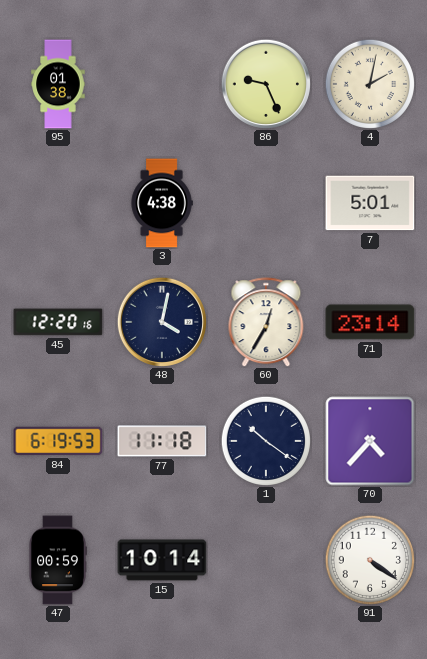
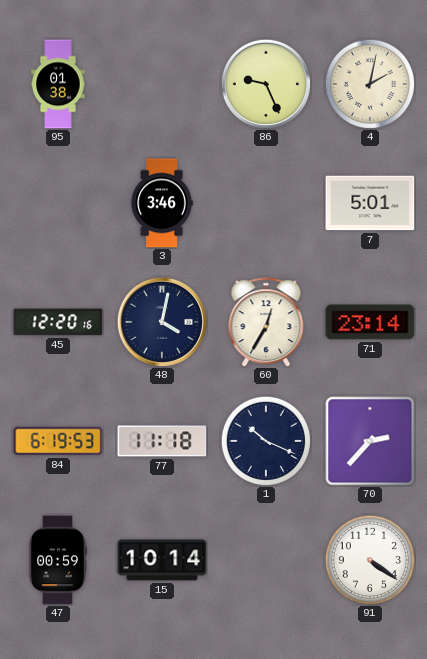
3: 4:38 -> 3:46 (162, 203)
1: 10:21 -> 10:19 (265, 440)
70: 4:37 -> 2:37 (370, 441)
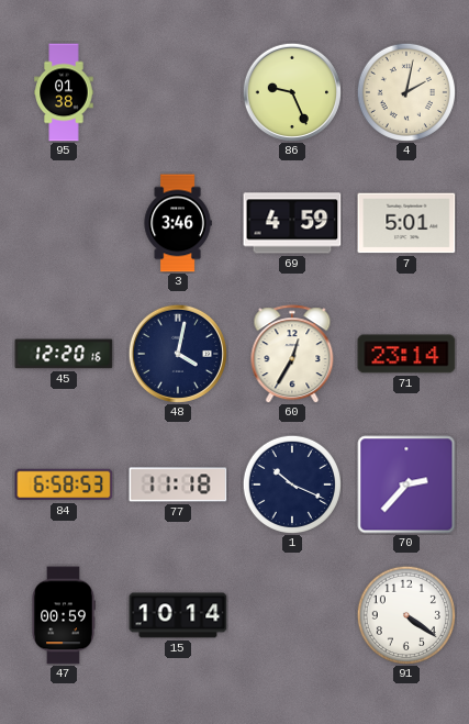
69: none -> 4:59 (292, 223)
84: 6:19 -> 6:58 (64, 484)
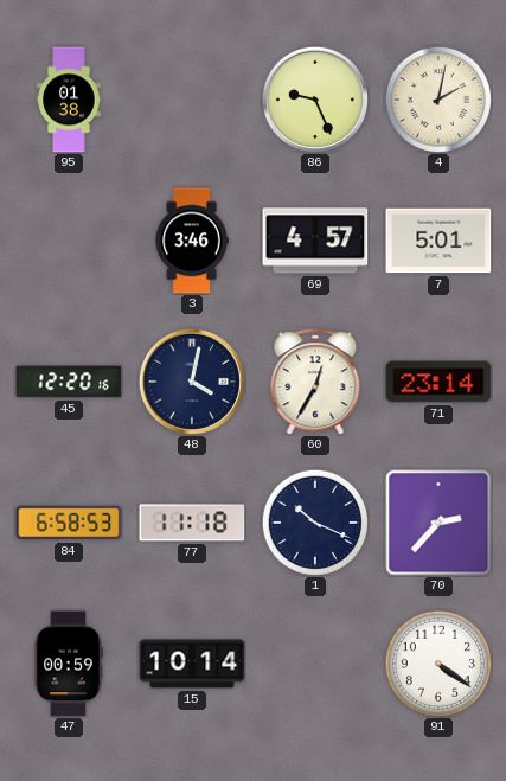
69: 4:59 -> 4:57 (315, 241)
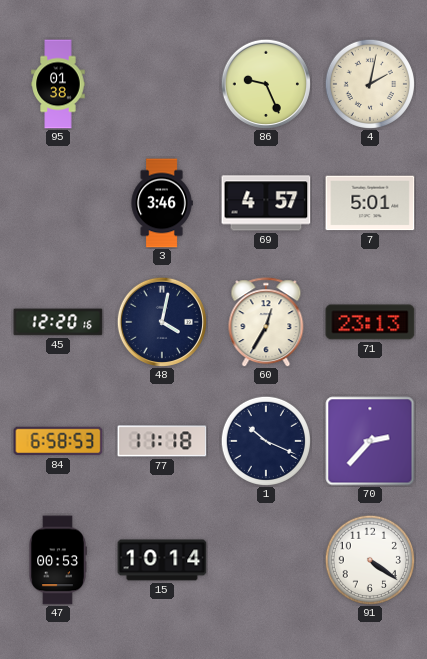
71: 23:14 -> 23:13 (370, 322)
47: 00:59 -> 00:53 (58, 560)
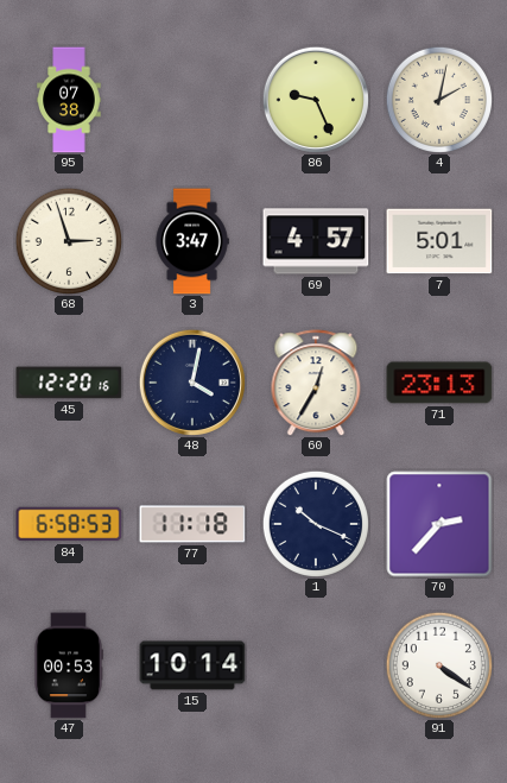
95: 01:38 -> 07:38 (69, 100)
68: none -> 2:57 (68, 240)
3: 3:46 -> 3:47 (192, 241)
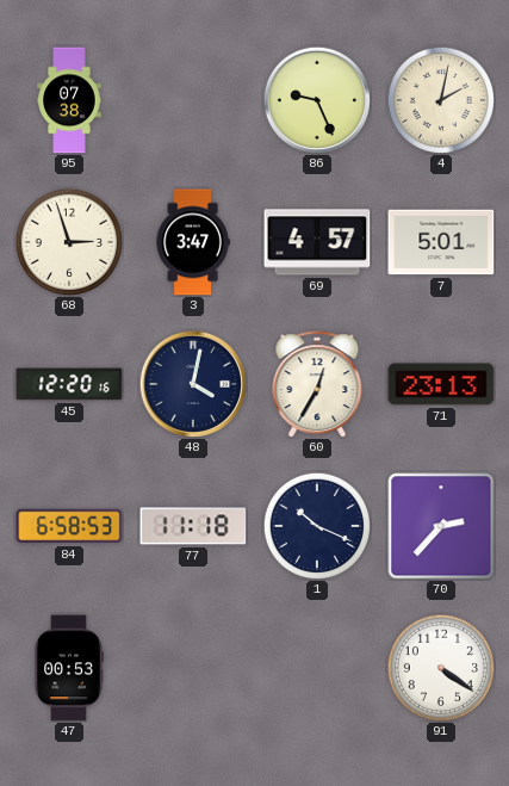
15: 10:14 -> none (192, 665)
